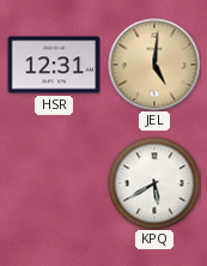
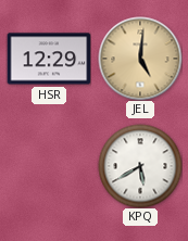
HSR: 12:31 -> 12:29 (49, 59)
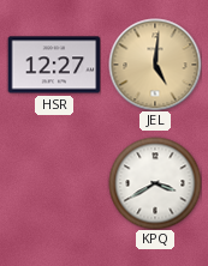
HSR: 12:29 -> 12:27 (54, 65)
KPQ: 5:40 -> 3:40 (155, 183)
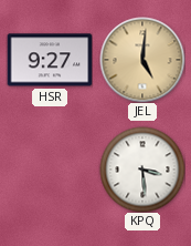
HSR: 12:27 -> 9:27 (50, 60)
KPQ: 3:40 -> 3:29 (142, 170)
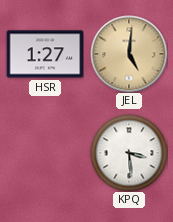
HSR: 9:27 -> 1:27 (45, 54)
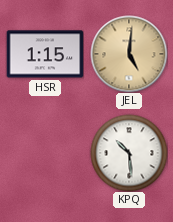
HSR: 1:27 -> 1:15 (45, 54)
KPQ: 3:29 -> 10:29 (129, 153)
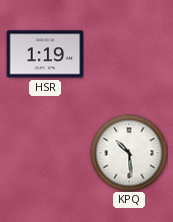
HSR: 1:15 -> 1:19 (45, 54)
JEL: 5:01 -> none (129, 54)
